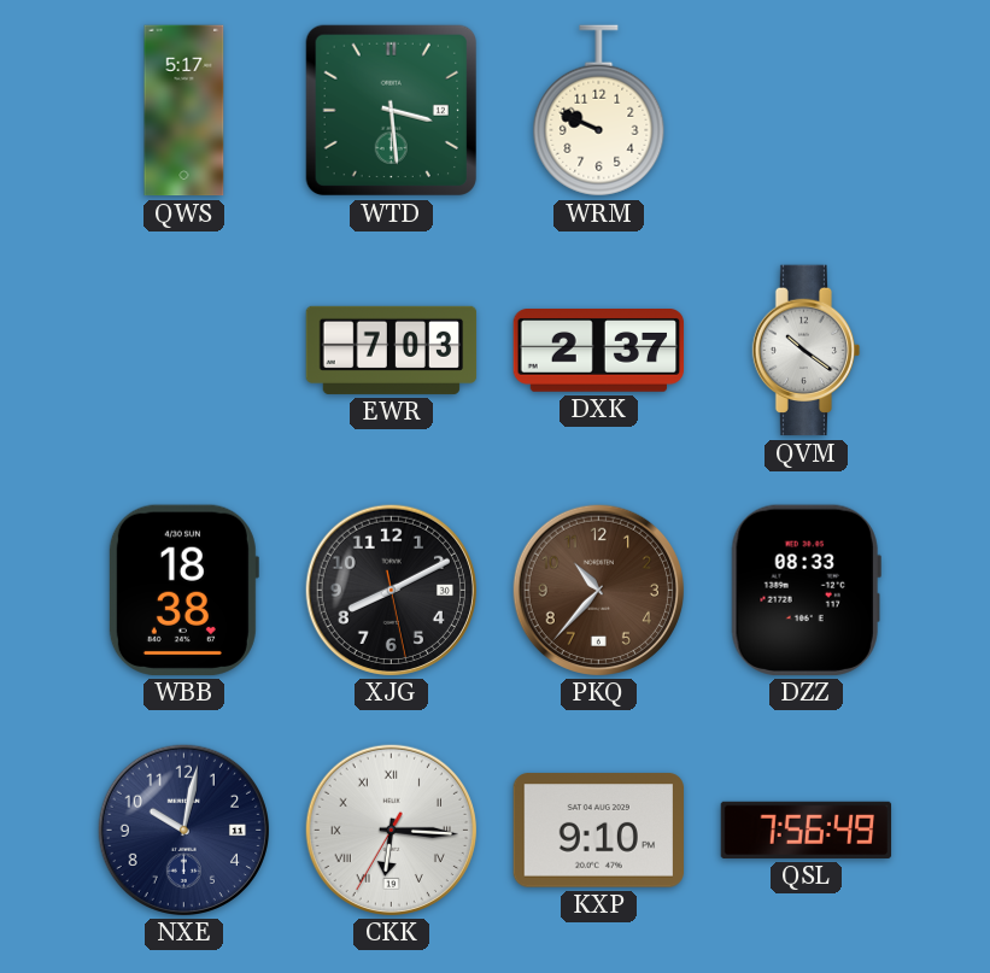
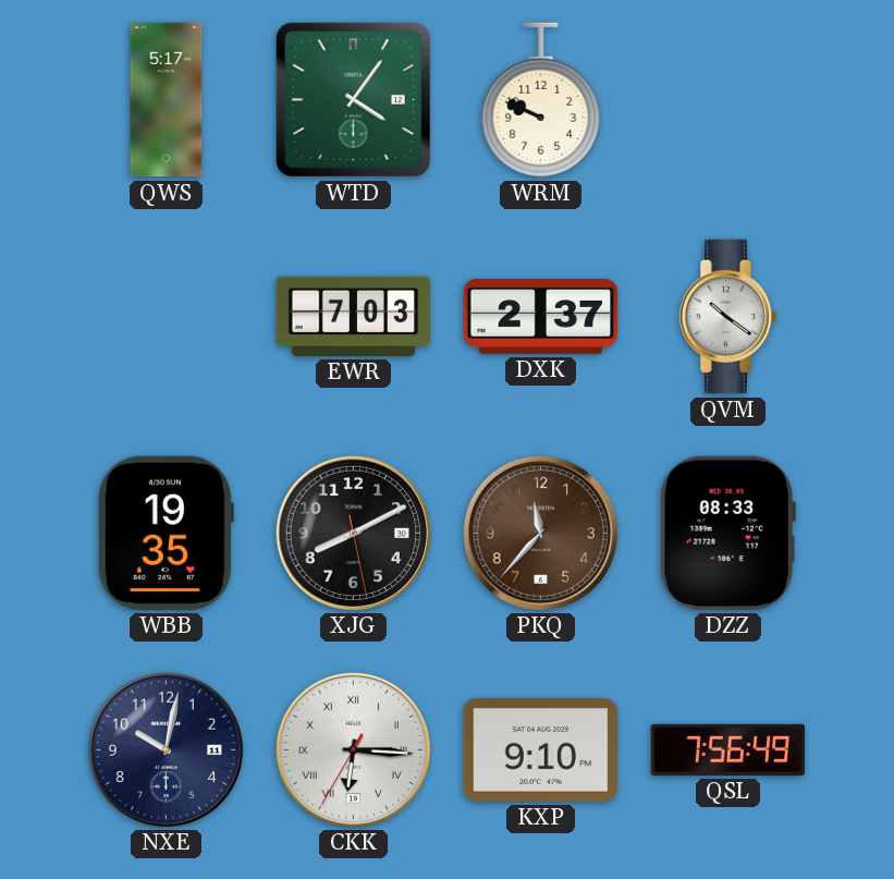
WTD: 3:29 -> 4:06 (353, 99)
WBB: 18:38 -> 19:35 (166, 533)
PKQ: 10:37 -> 11:37 (540, 533)
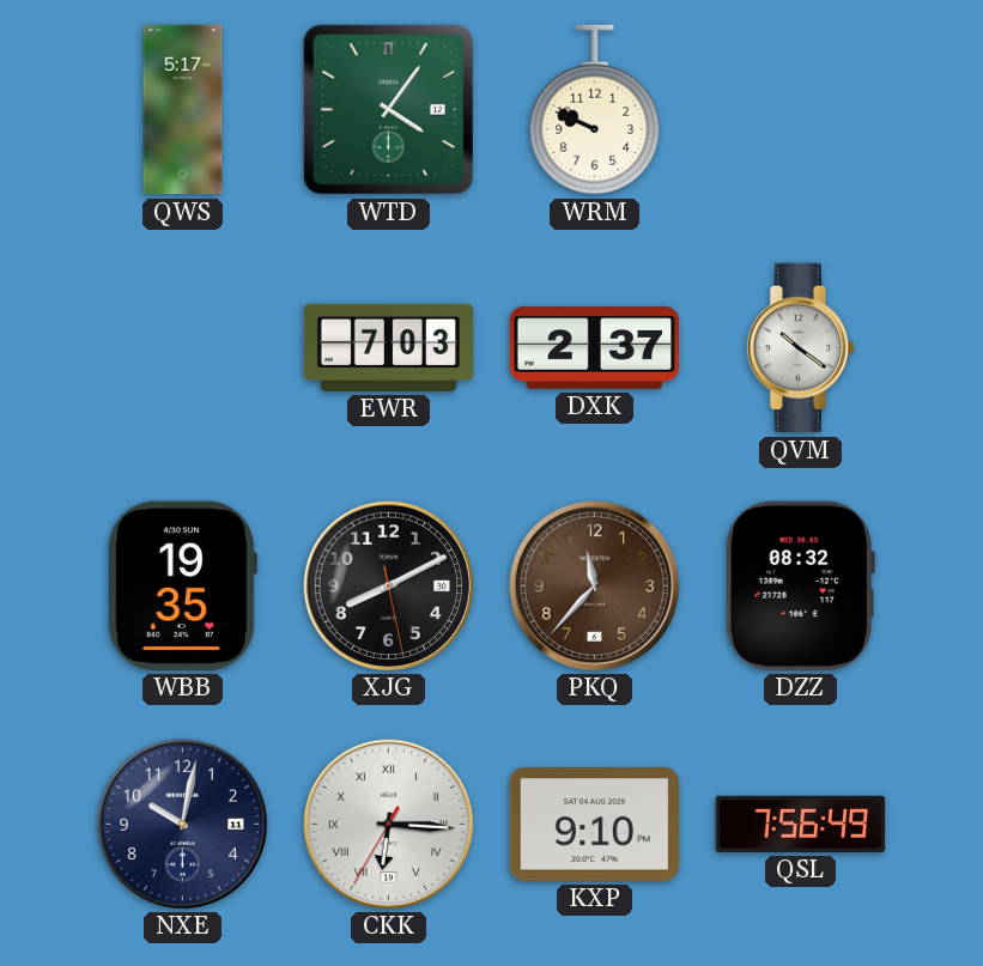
DZZ: 08:33 -> 08:32 (800, 585)
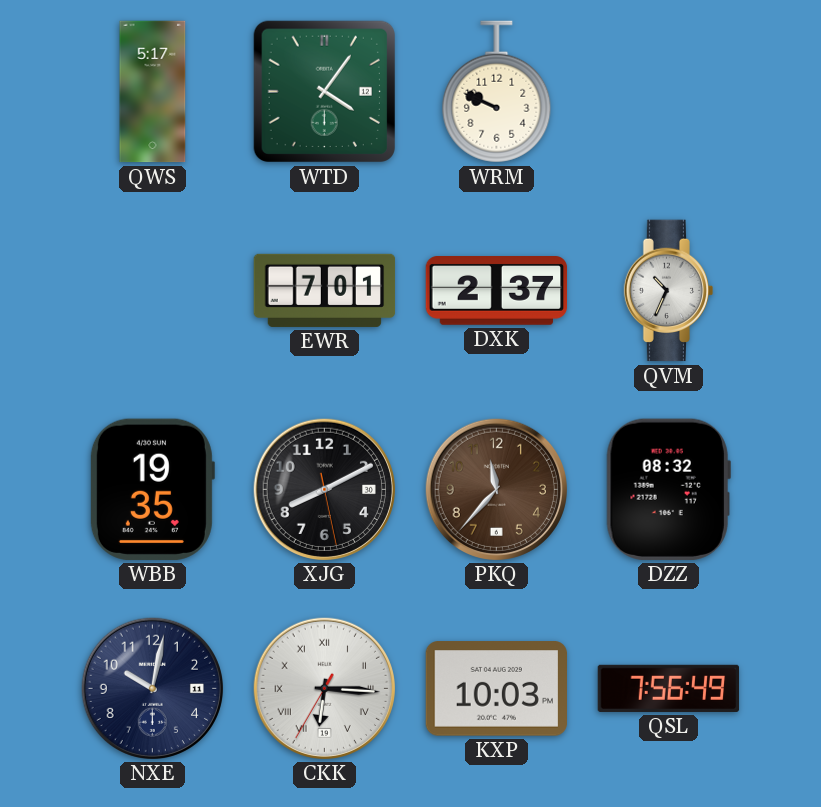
EWR: 7:03 -> 7:01 (325, 290)
QVM: 10:21 -> 10:34 (669, 291)
KXP: 9:10 -> 10:03 (497, 689)
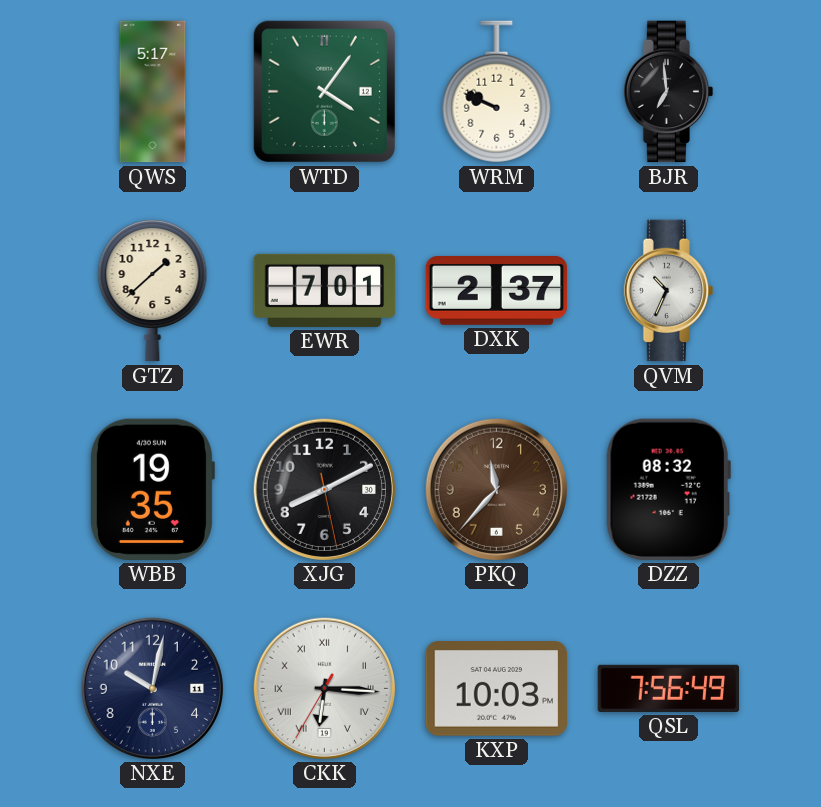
BJR: none -> 6:59 (669, 92)
GTZ: none -> 1:38 (153, 290)
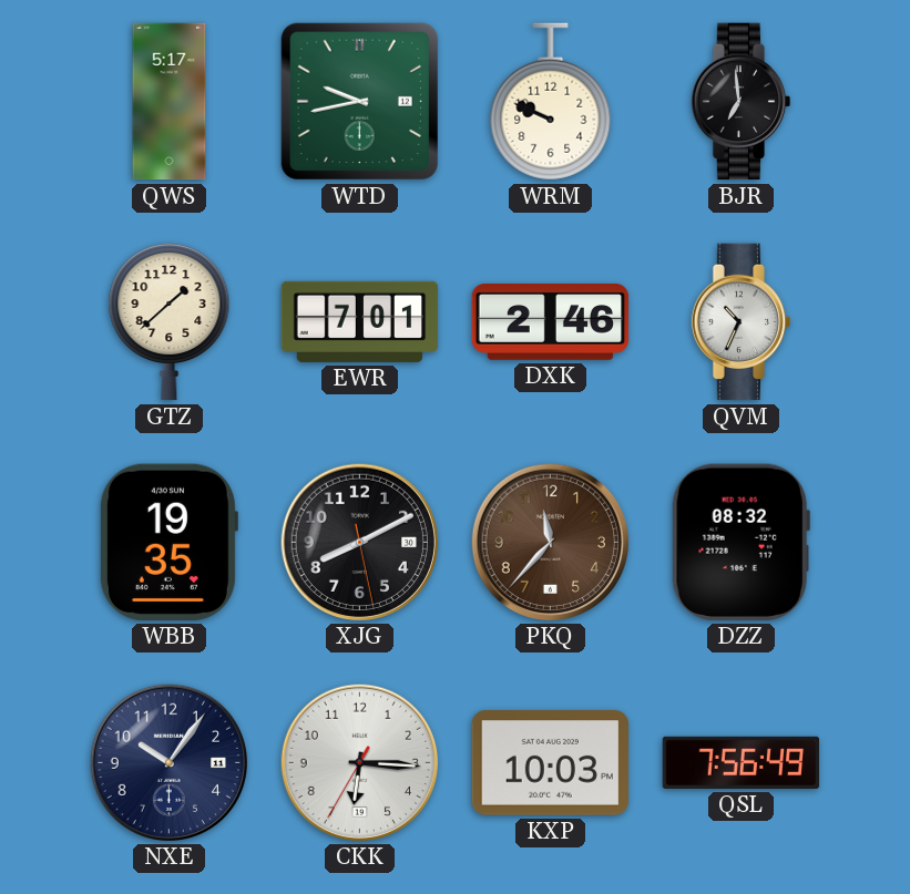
WTD: 4:06 -> 9:43 (359, 101)
DXK: 2:37 -> 2:46 (551, 322)
NXE: 10:02 -> 10:06 (168, 762)
CKK numerals: Roman -> Arabic (359, 762)
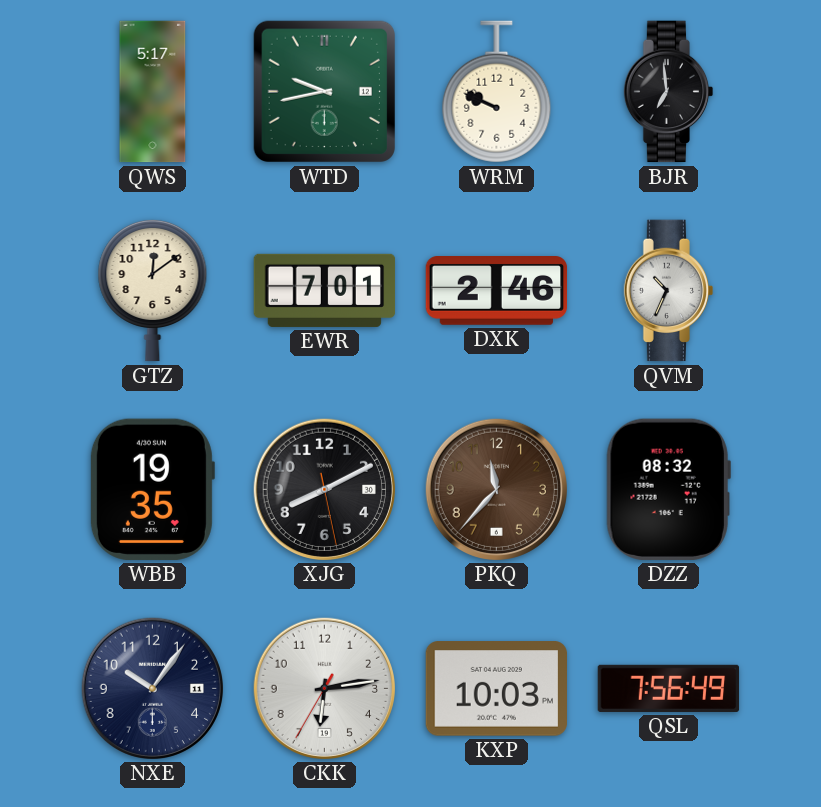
GTZ: 1:38 -> 12:09 (153, 290)
CKK: 6:15 -> 6:13 (324, 688)
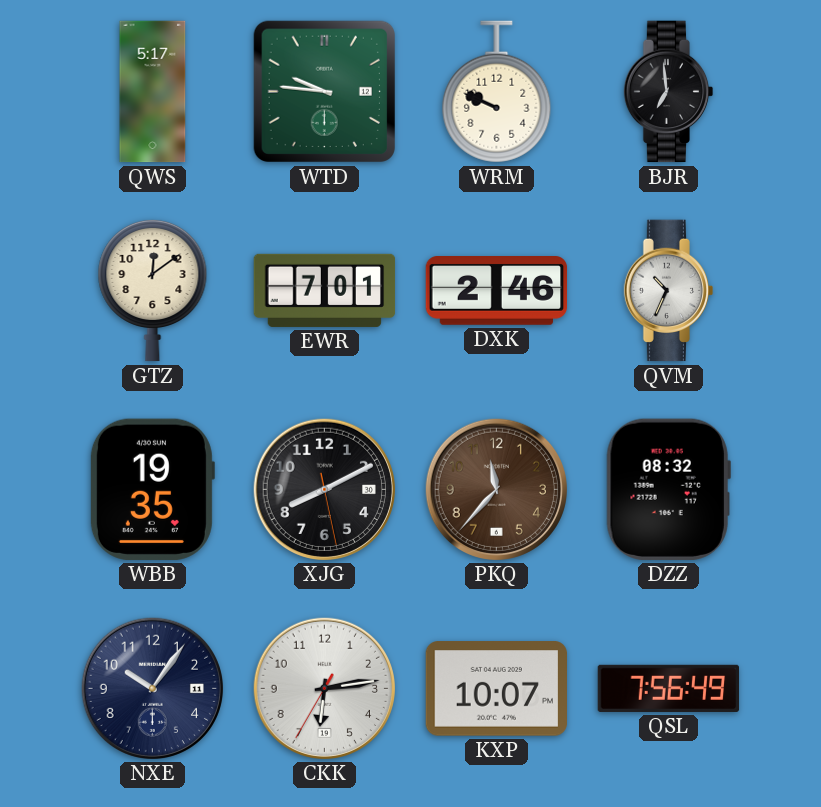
WTD: 9:43 -> 9:46 (324, 91)
KXP: 10:03 -> 10:07 (497, 689)
